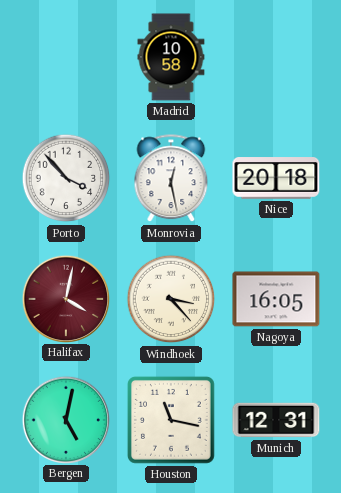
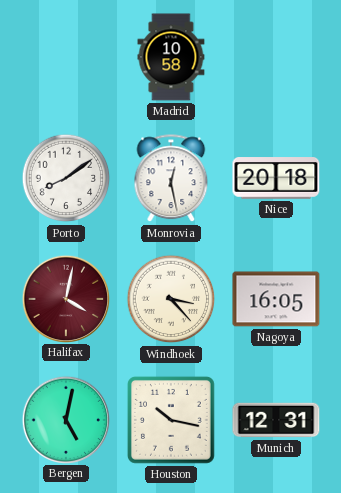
Porto: 3:53 -> 8:09 (66, 178)
Houston: 11:17 -> 10:17 (171, 420)
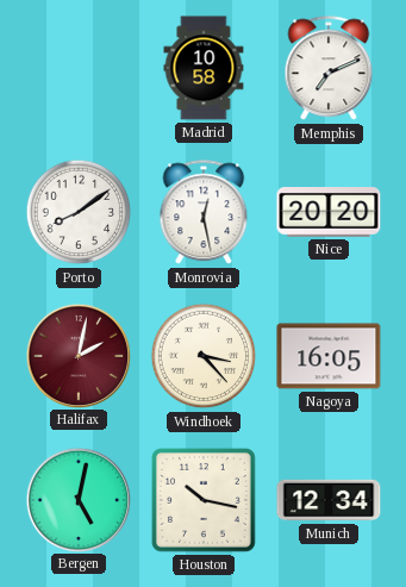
Memphis: none -> 7:11 (329, 69)
Nice: 20:18 -> 20:20 (329, 212)
Halifax: 4:02 -> 2:02 (77, 355)
Munich: 12:31 -> 12:34 (329, 500)
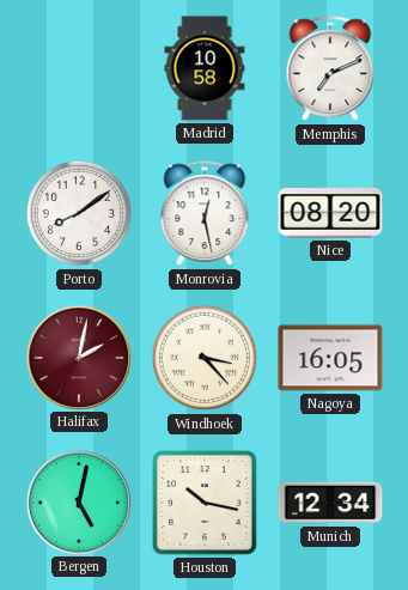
Nice: 20:20 -> 08:20 (330, 213)
